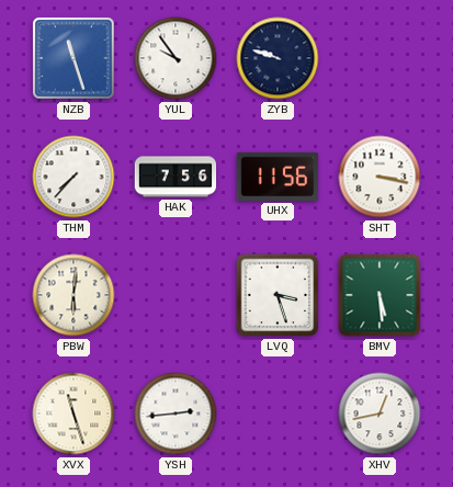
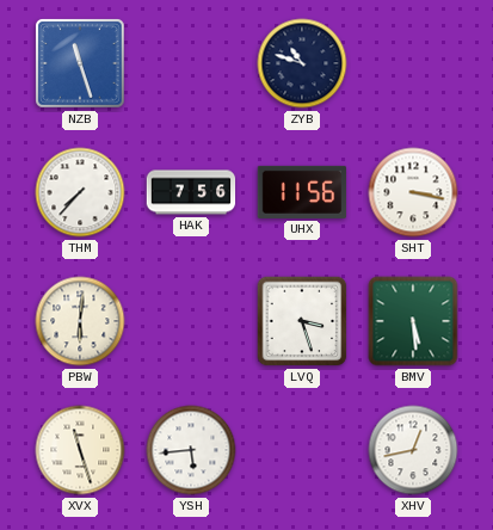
YUL: 9:54 -> none (175, 58)
ZYB: 9:48 -> 10:48 (302, 63)
YSH: 2:44 -> 5:44 (191, 450)
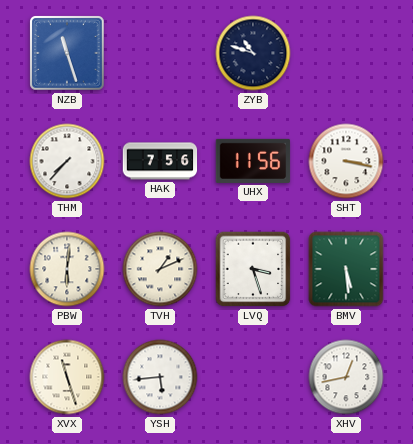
TVH: none -> 1:11 (160, 269)
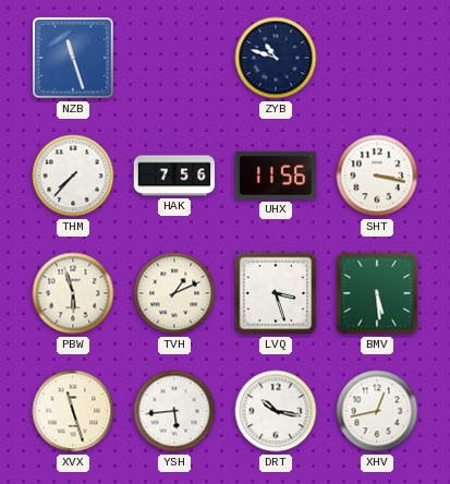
PBW: 6:01 -> 5:57 (73, 293)
DRT: none -> 10:17 (276, 411)
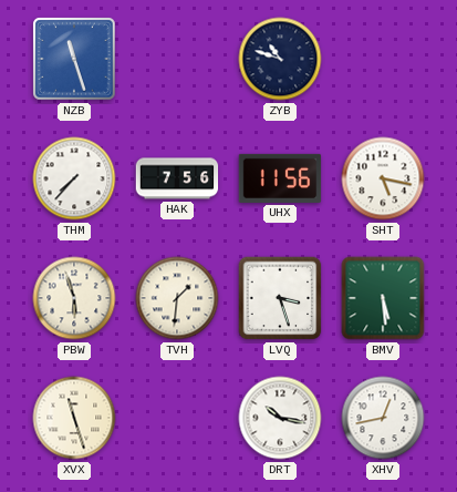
SHT: 3:17 -> 5:17 (383, 178)
TVH: 1:11 -> 1:31 (177, 298)
YSH: 5:44 -> none (174, 411)
